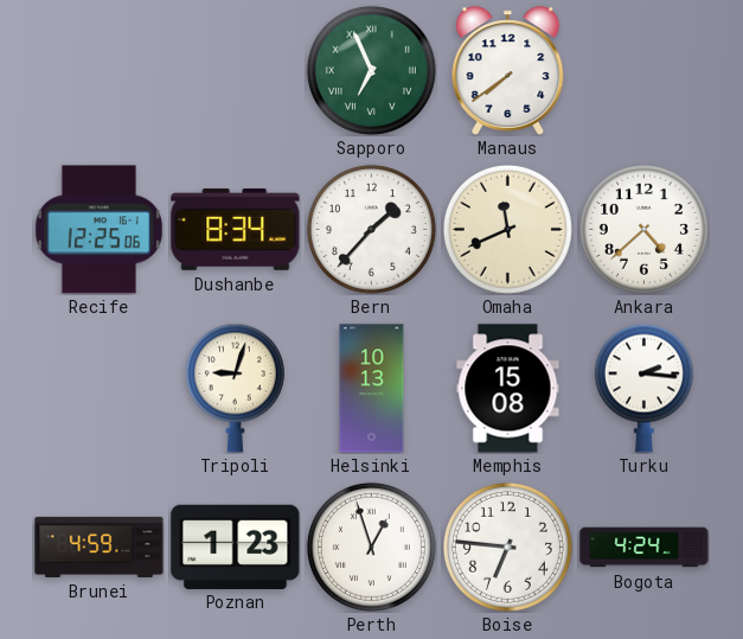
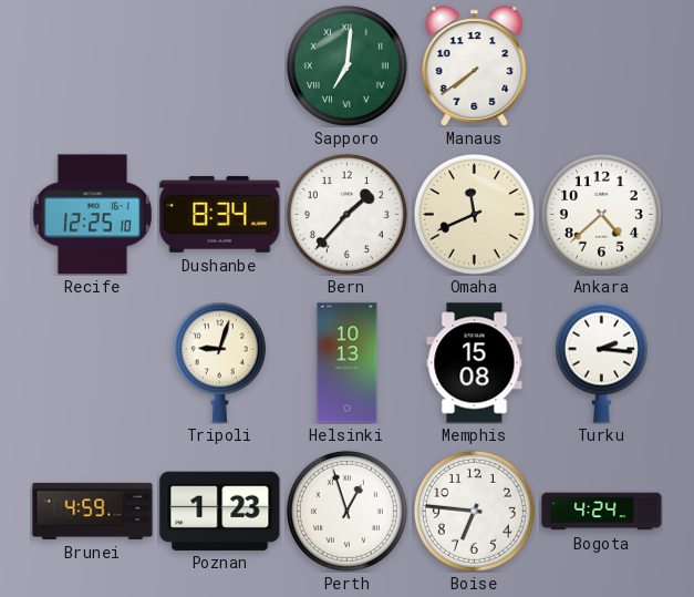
Sapporo: 6:56 -> 7:01 (346, 65)
Recife: 12:25:06 -> 12:25:10 (92, 215)
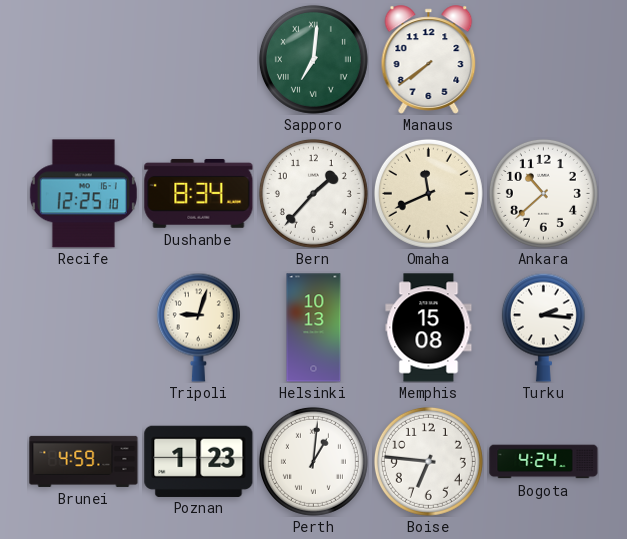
Ankara: 4:38 -> 10:38 (543, 193)
Perth: 12:57 -> 1:01 (313, 461)
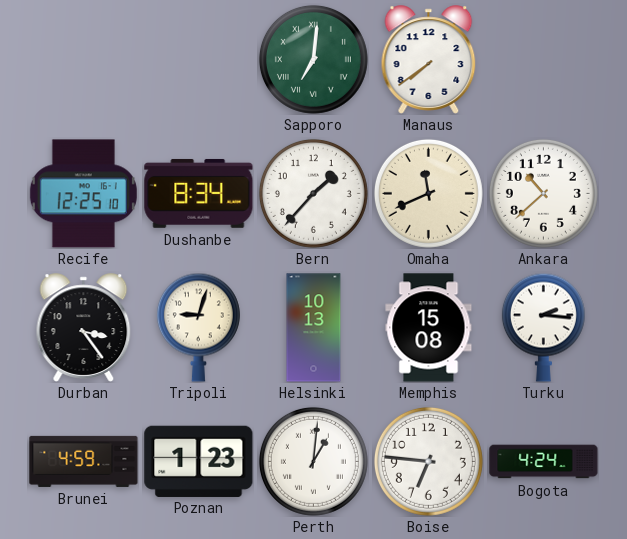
Durban: none -> 3:24 (84, 328)
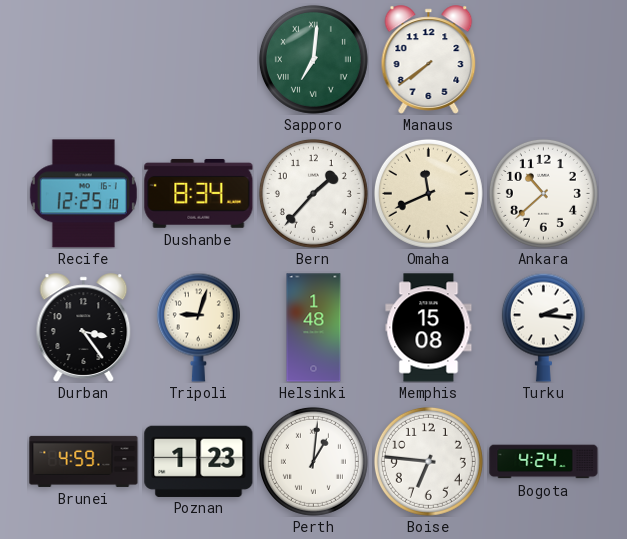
Helsinki: 10:13 -> 1:48 (314, 328)
